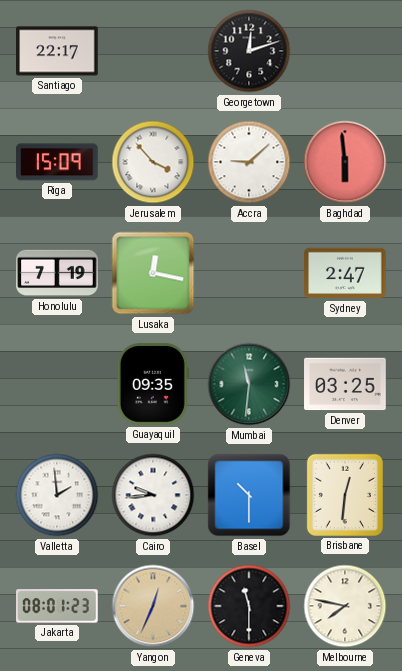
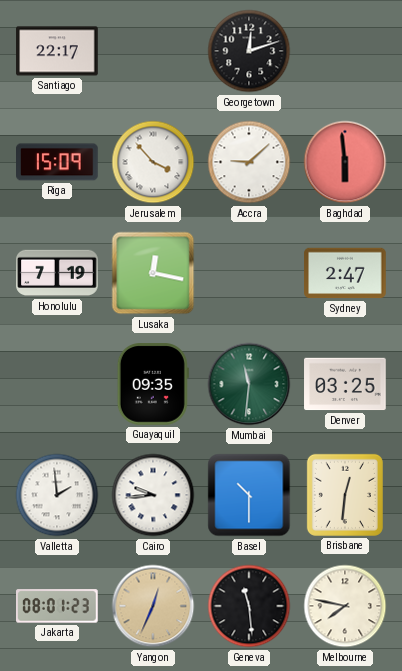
Geneva: 11:30 -> 11:29 (249, 606)
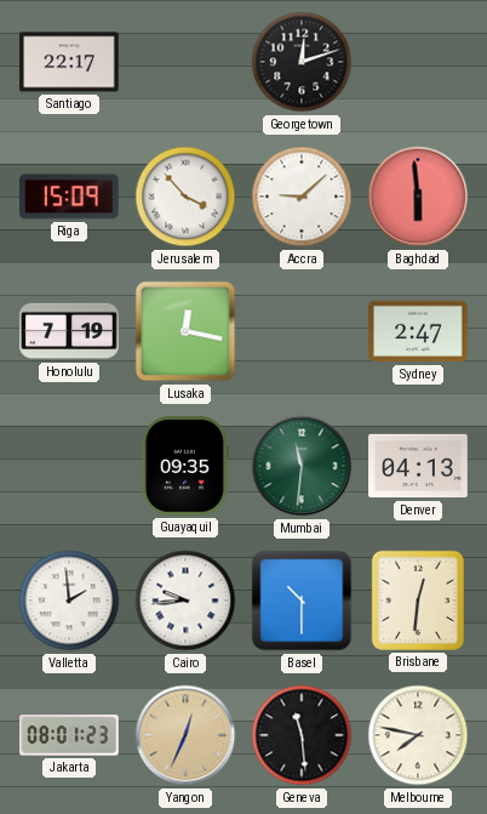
Denver: 03:25 -> 04:13 (418, 466)
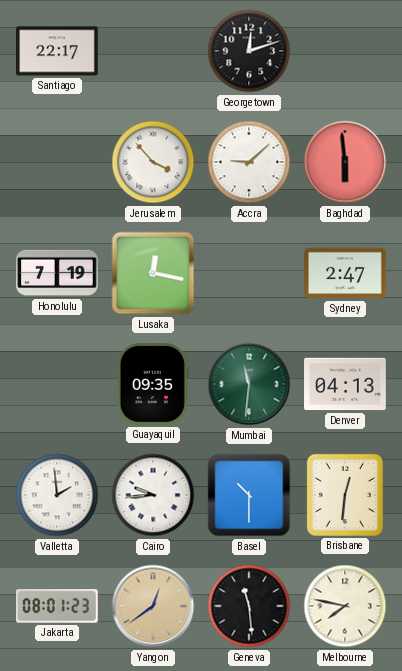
Riga: 15:09 -> none (70, 197)
Yangon: 12:34 -> 12:39 (153, 606)
